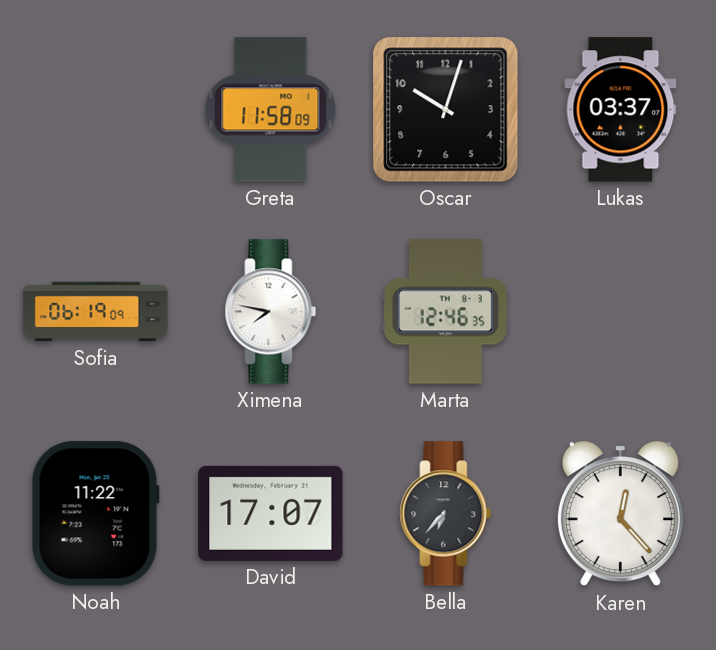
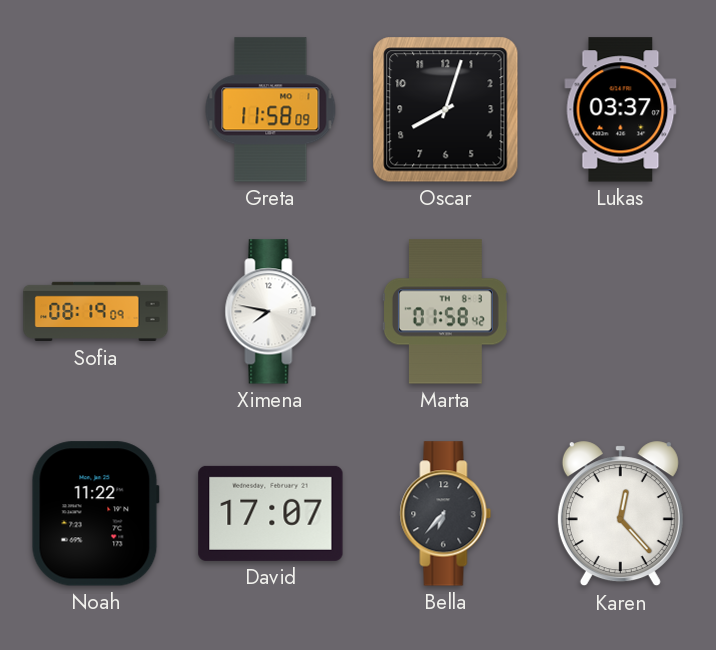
Oscar: 10:03 -> 8:03 (446, 110)
Sofia: 06:19 -> 08:19 (96, 312)
Marta: 12:46 -> 01:58 (445, 312)
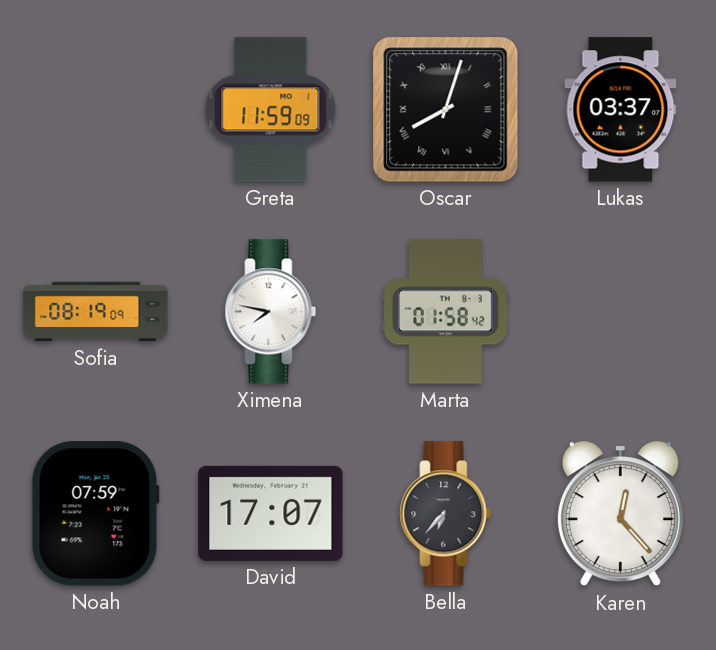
Greta: 11:58 -> 11:59 (271, 110)
Oscar numerals: Arabic -> Roman (446, 110)
Noah: 11:22 -> 07:59 (95, 514)
